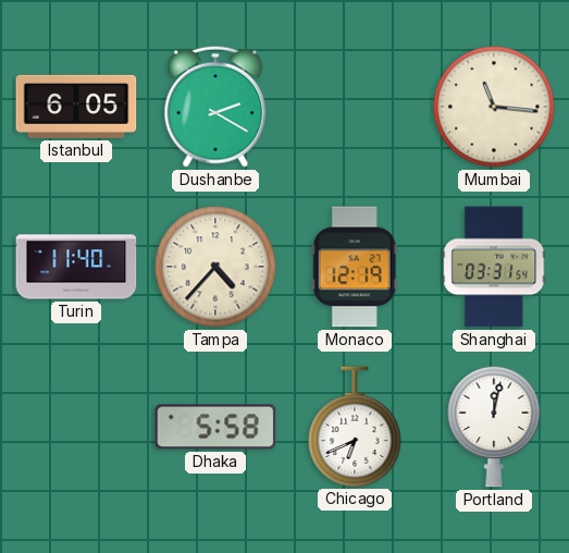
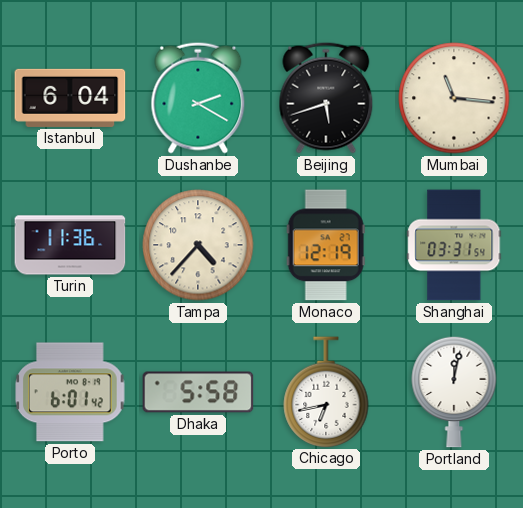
Istanbul: 6:05 -> 6:04 (70, 98)
Beijing: none -> 5:42 (326, 98)
Turin: 11:40 -> 11:36 (70, 245)
Porto: none -> 6:01 (70, 392)
Chicago: 6:41 -> 6:43 (326, 392)
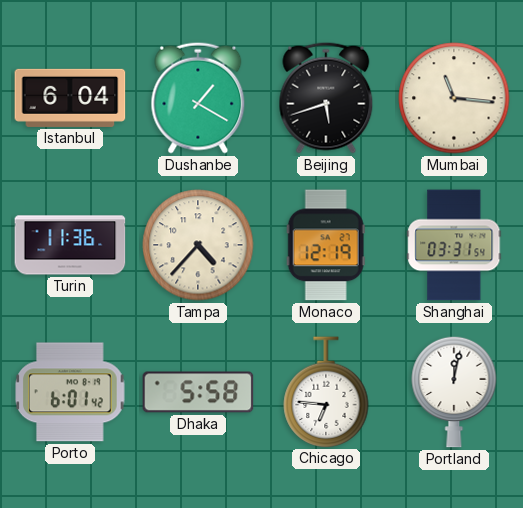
Dushanbe: 2:20 -> 1:20 (198, 98)
Chicago: 6:43 -> 6:46 (326, 392)
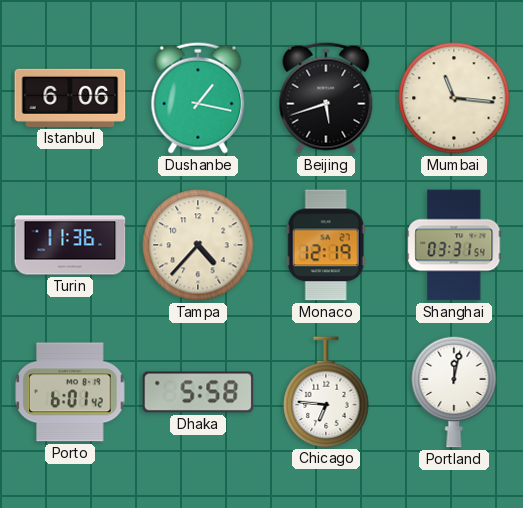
Istanbul: 6:04 -> 6:06 (70, 98)
Dushanbe: 1:20 -> 1:17 (198, 98)
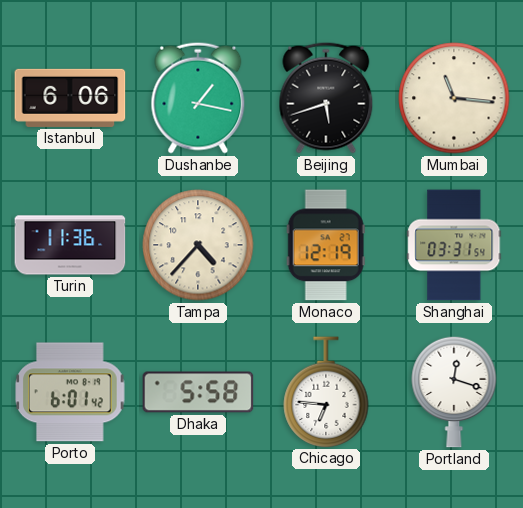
Portland: 12:02 -> 12:18 (454, 392)
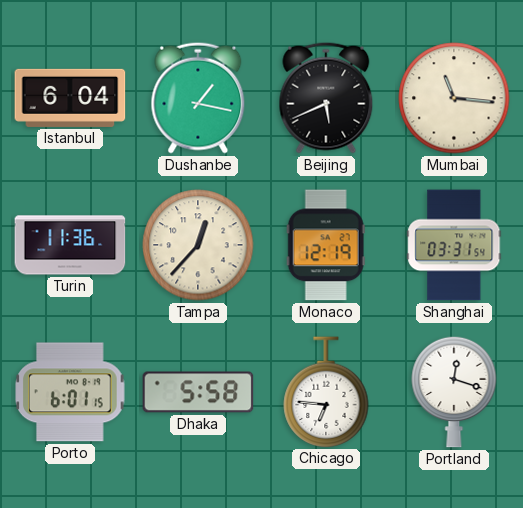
Istanbul: 6:06 -> 6:04 (70, 98)
Beijing: 5:42 -> 5:41 (326, 98)
Tampa: 4:37 -> 12:37 (198, 245)
Porto: 6:01:42 -> 6:01:15 (70, 392)
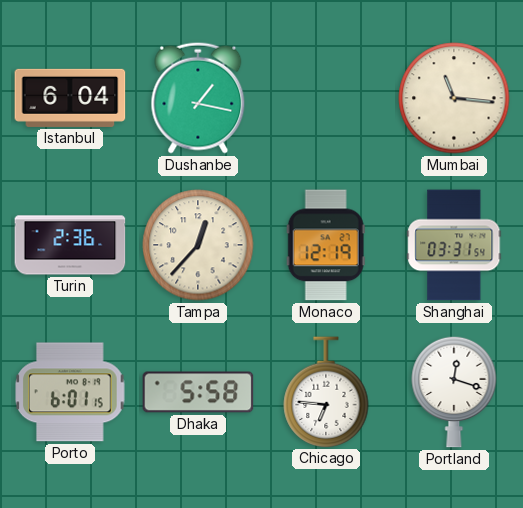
Beijing: 5:41 -> none (326, 98)
Turin: 11:36 -> 2:36 (70, 245)
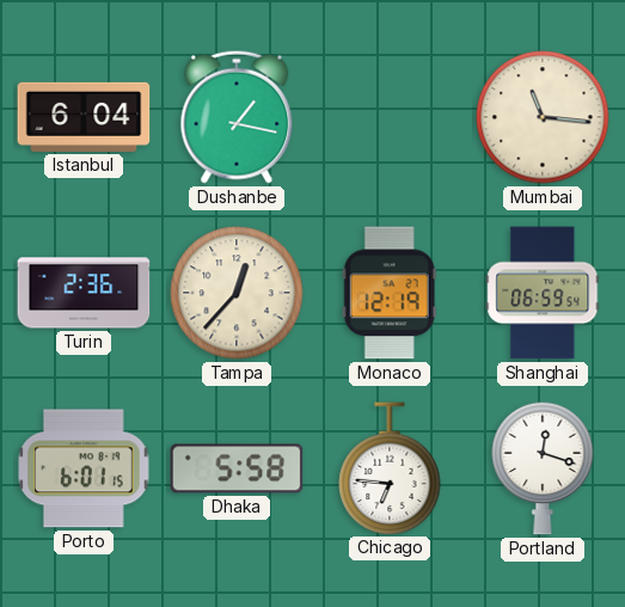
Shanghai: 03:31 -> 06:59 (543, 293)
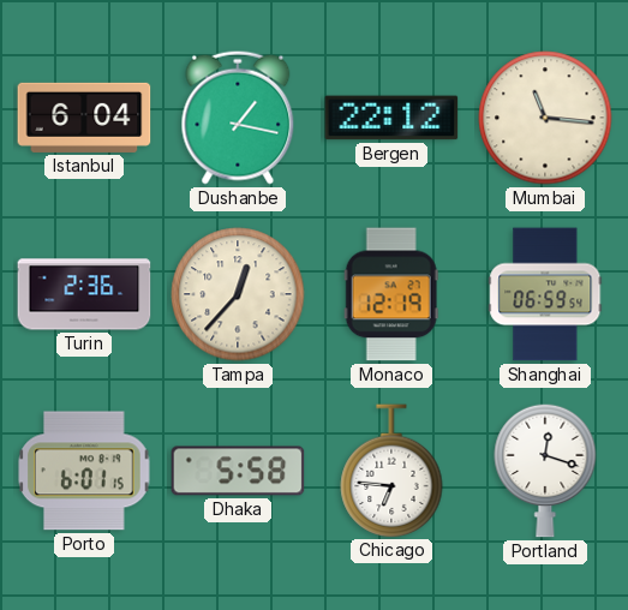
Bergen: none -> 22:12 (391, 118)
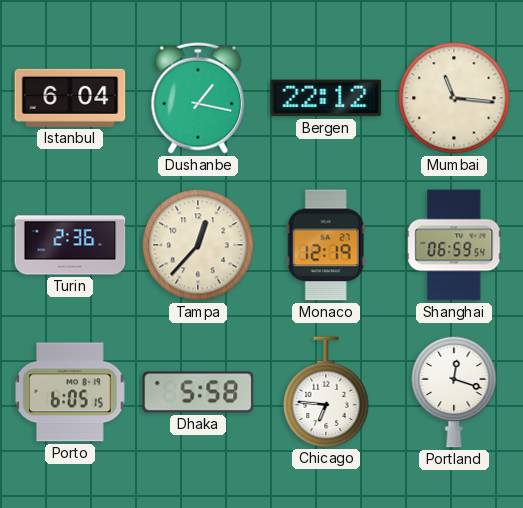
Porto: 6:01 -> 6:05 (70, 392)
